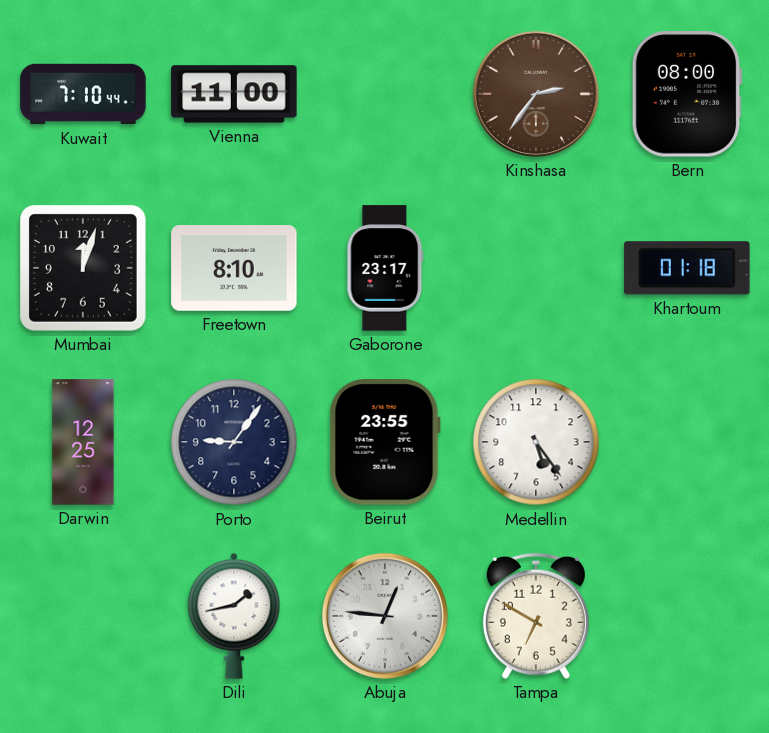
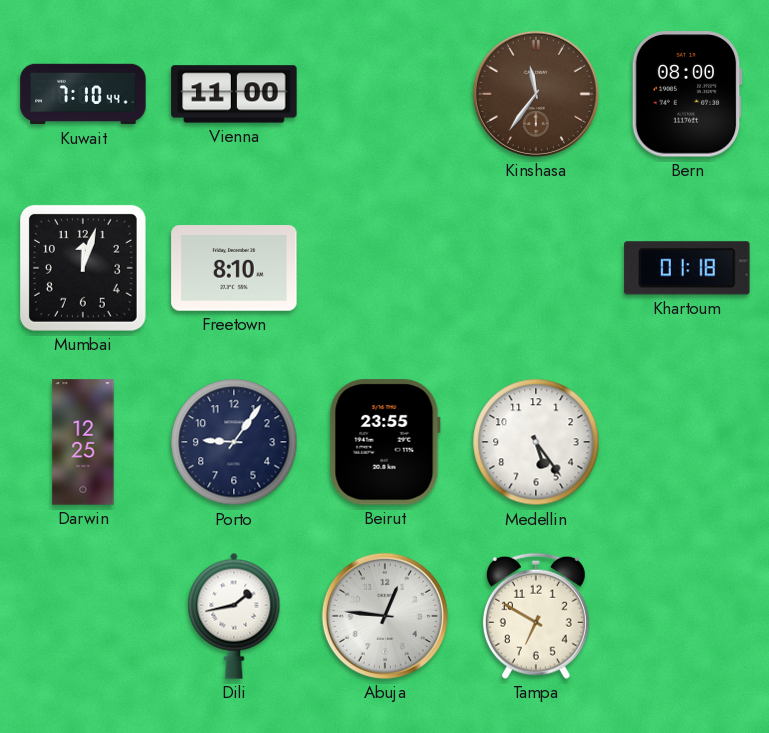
Kinshasa: 2:36 -> 11:36 (536, 94)
Gaborone: 23:17 -> none (385, 268)
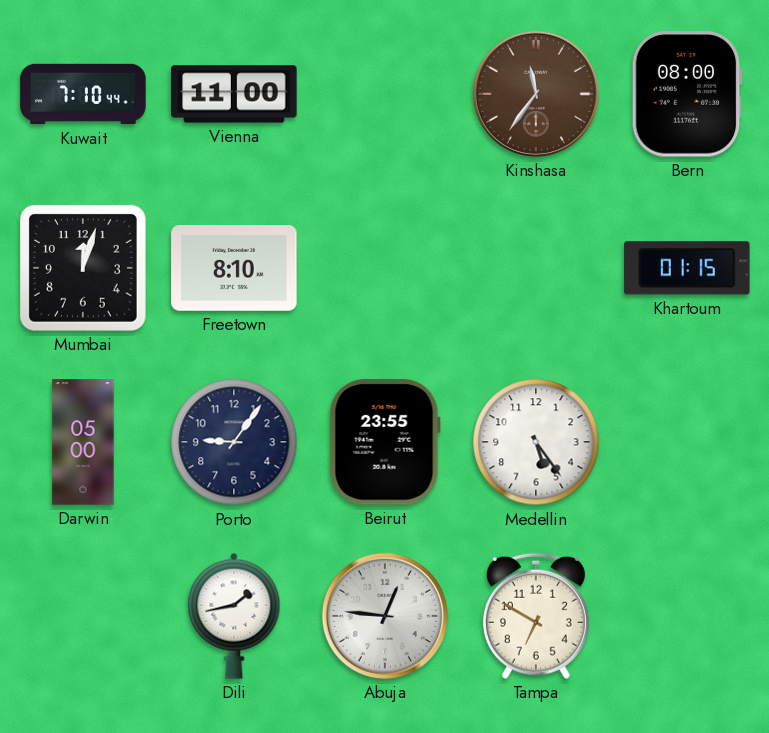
Khartoum: 01:18 -> 01:15 (687, 268)
Darwin: 12:25 -> 05:00 (83, 442)
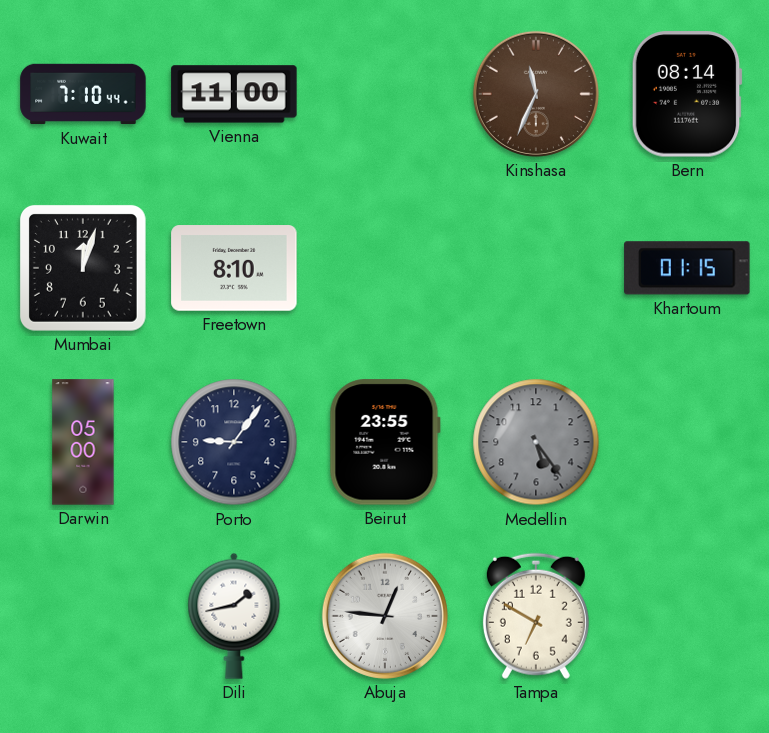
Kinshasa: 11:36 -> 11:34 (536, 94)
Bern: 08:00 -> 08:14 (687, 94)
Medellin dial: white -> grey (536, 442)
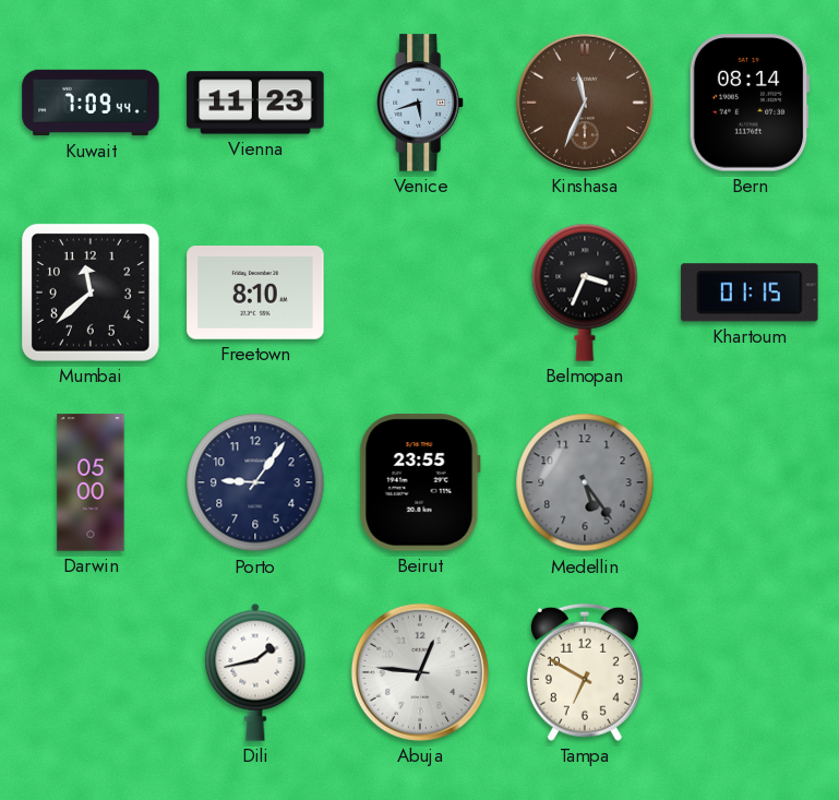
Kuwait: 7:10 -> 7:09 (91, 103)
Vienna: 11:00 -> 11:23 (255, 103)
Venice: none -> 5:42 (420, 103)
Mumbai: 12:03 -> 11:38 (91, 292)
Belmopan: none -> 3:34 (585, 292)
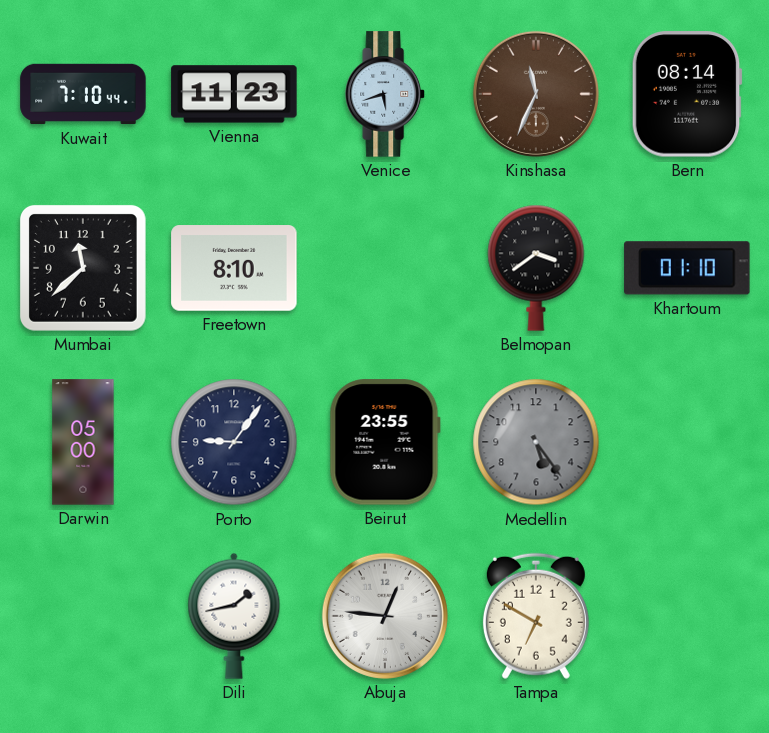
Kuwait: 7:09 -> 7:10 (83, 94)
Belmopan: 3:34 -> 3:39 (536, 268)
Khartoum: 01:15 -> 01:10 (687, 268)
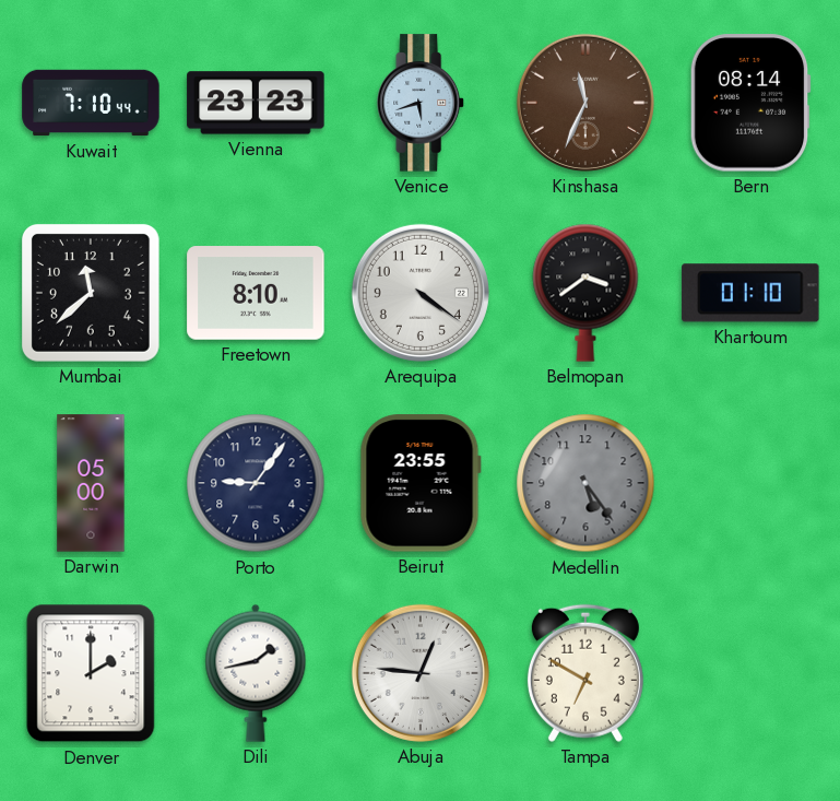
Vienna: 11:23 -> 23:23 (256, 103)
Arequipa: none -> 4:21 (421, 293)
Denver: none -> 2:00 (91, 673)
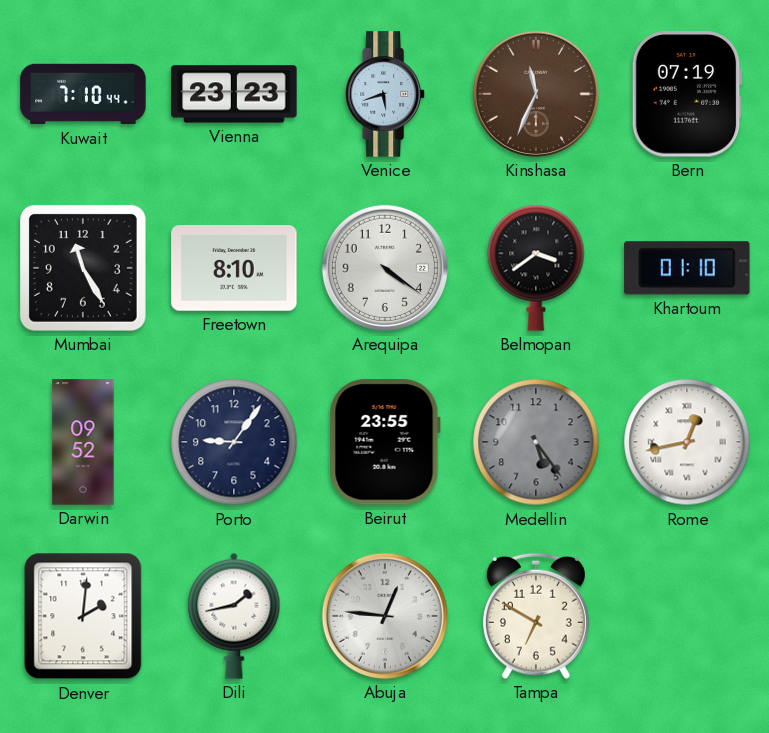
Bern: 08:14 -> 07:19 (687, 94)
Mumbai: 11:38 -> 11:25 (83, 268)
Darwin: 05:00 -> 09:52 (83, 442)
Rome: none -> 12:43 (687, 442)
Denver: 2:00 -> 2:01 (83, 616)
